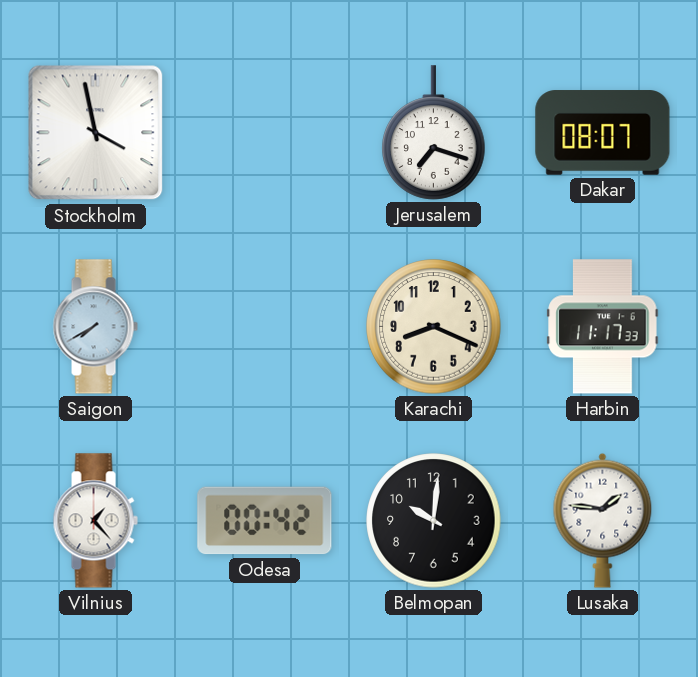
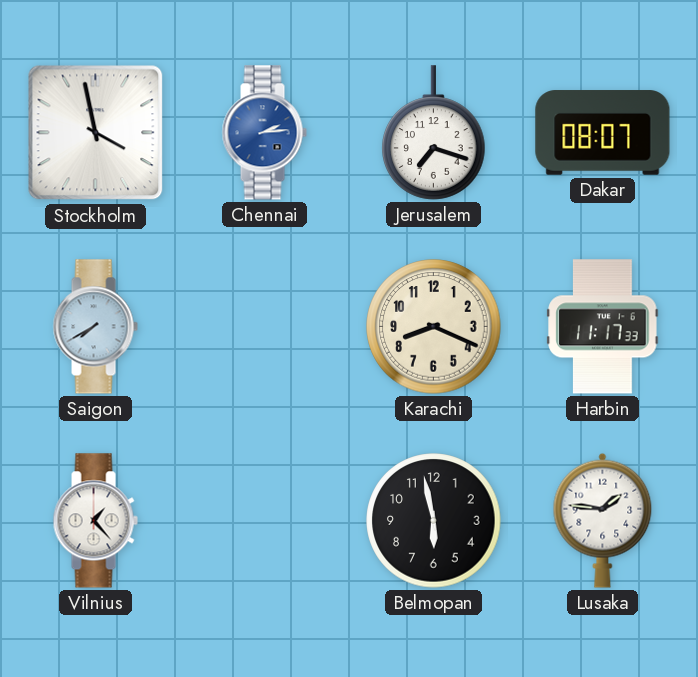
Chennai: none -> 2:14 (264, 133)
Odesa: 00:42 -> none (265, 521)
Belmopan: 10:01 -> 5:58 (434, 521)
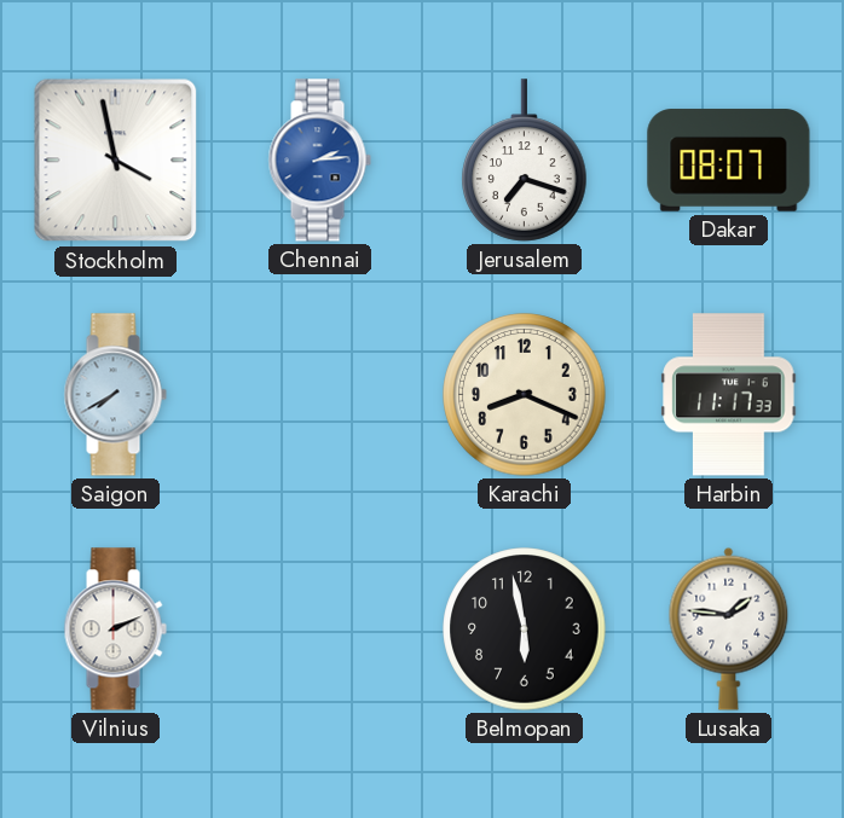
Vilnius: 1:23 -> 2:11 (115, 630)
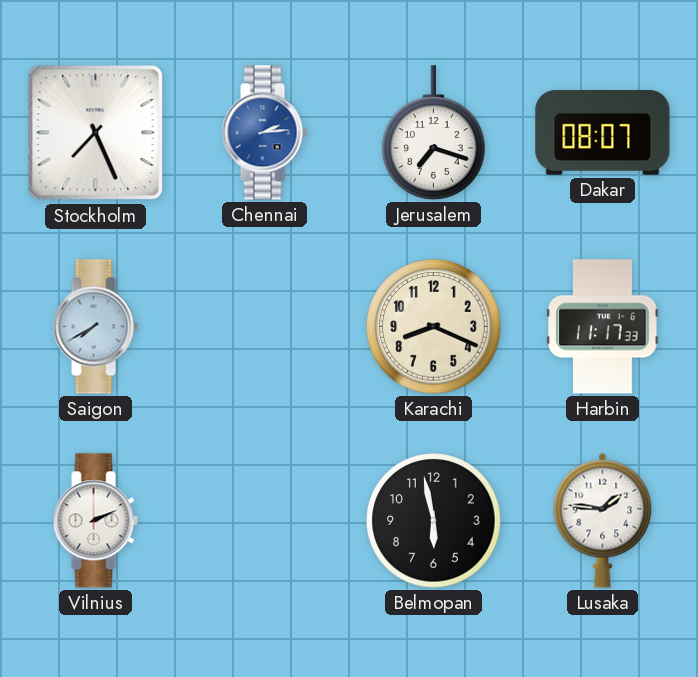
Stockholm: 3:58 -> 7:26 (96, 133)
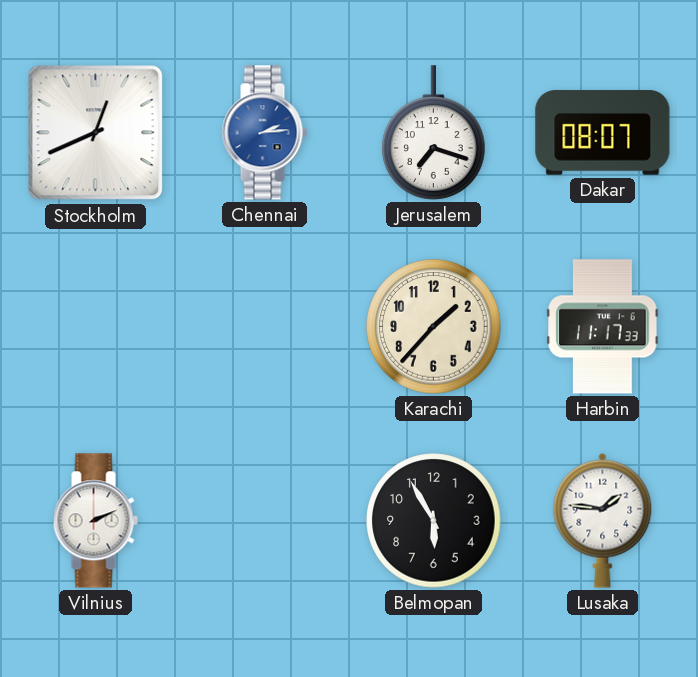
Stockholm: 7:26 -> 12:41 (96, 133)
Saigon: 7:40 -> none (95, 327)
Karachi: 8:19 -> 1:37 (434, 327)
Belmopan: 5:58 -> 5:55 (434, 521)
